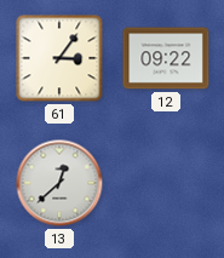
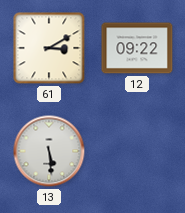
61: 3:06 -> 3:10 (49, 48)
13: 12:38 -> 5:29 (49, 151)
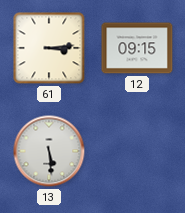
61: 3:10 -> 3:14 (49, 48)
12: 09:22 -> 09:15 (137, 48)
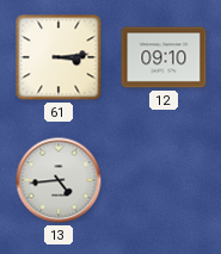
12: 09:15 -> 09:10 (164, 57)
13: 5:29 -> 4:44 (59, 180)
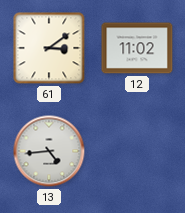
61: 3:14 -> 3:09 (49, 48)
12: 09:10 -> 11:02 (137, 48)
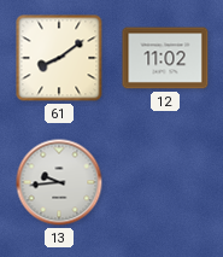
61: 3:09 -> 8:09 (59, 58)
13: 4:44 -> 9:44 (59, 182)
